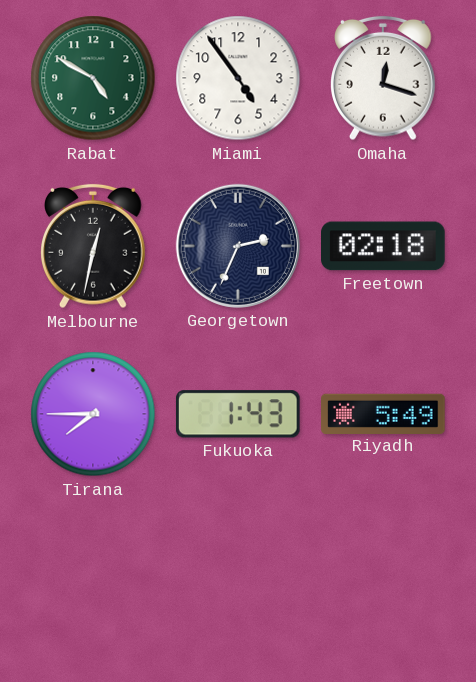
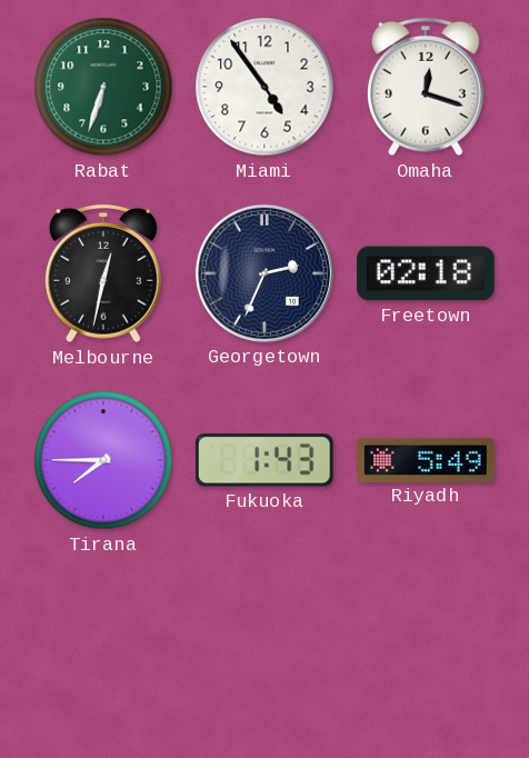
Rabat: 4:50 -> 6:33 (103, 87)
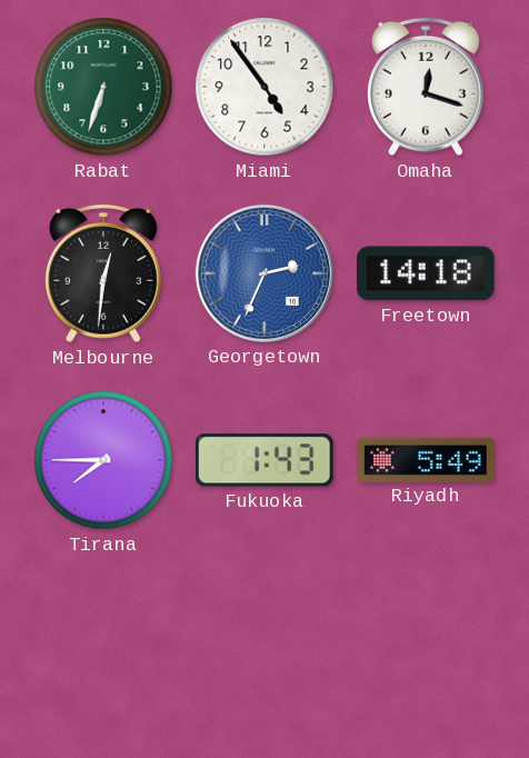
Melbourne: 12:32 -> 12:31 (104, 273)
Georgetown dial: navy -> blue (264, 273)
Freetown: 02:18 -> 14:18 (427, 273)
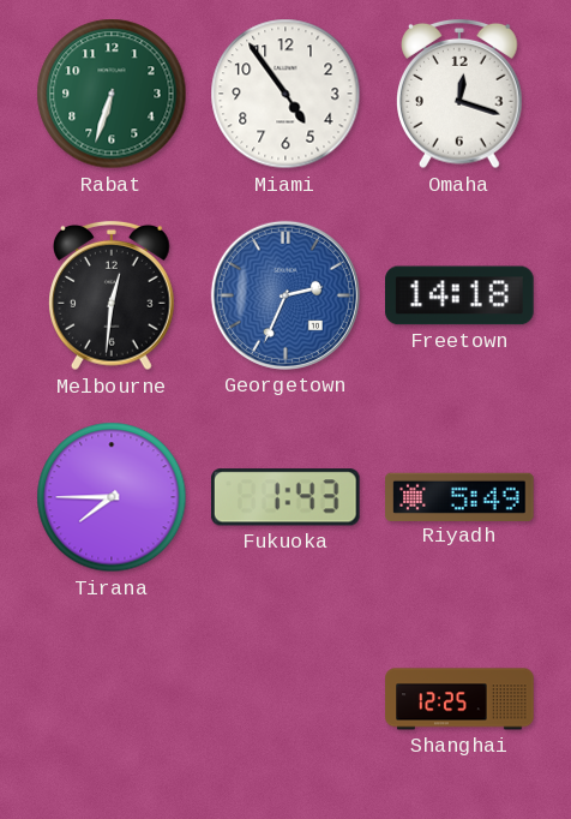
Shanghai: none -> 12:25 (459, 699)
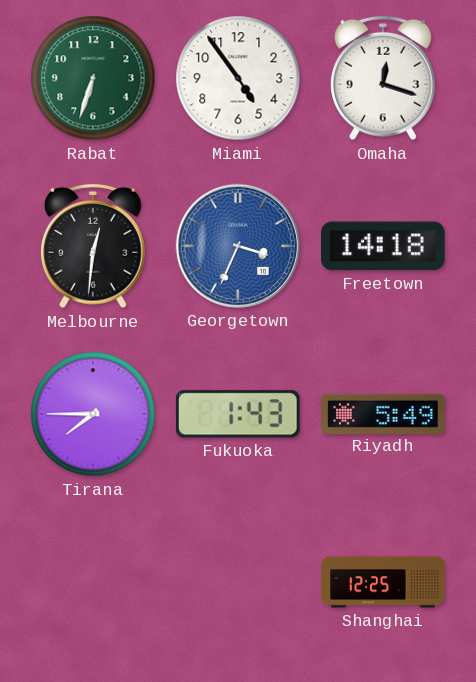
Georgetown: 2:34 -> 3:34 (238, 246)
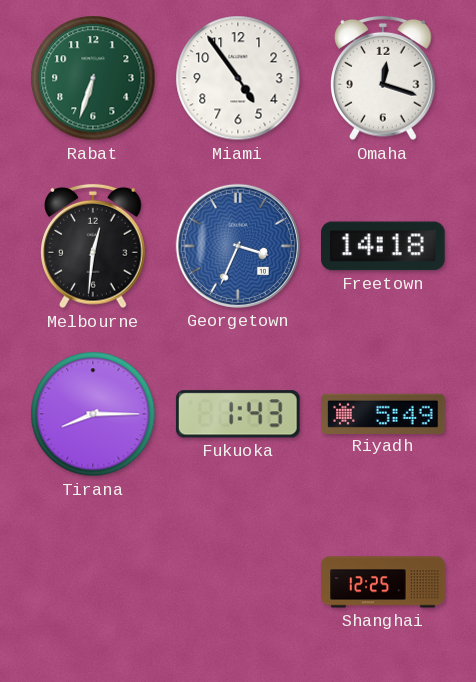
Tirana: 7:45 -> 8:15 (93, 414)
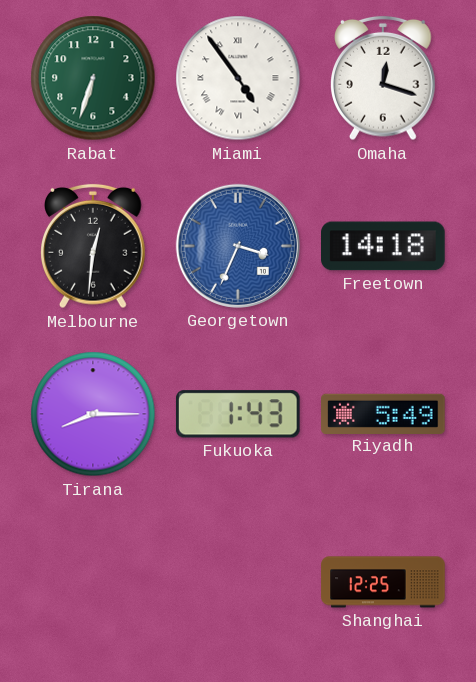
Miami numerals: Arabic -> Roman (238, 78)
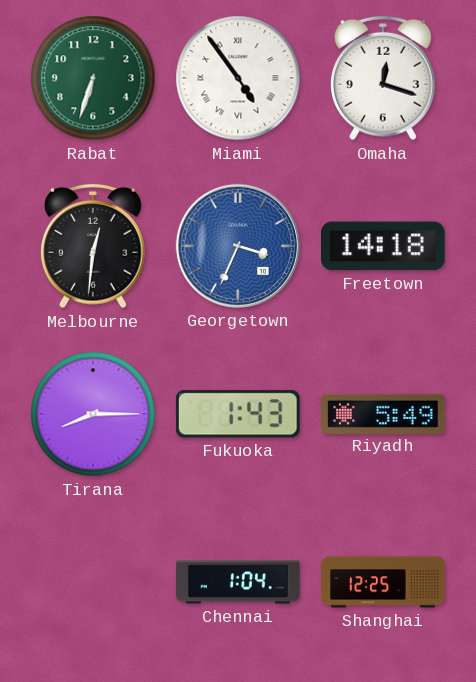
Chennai: none -> 1:04 (238, 582)
